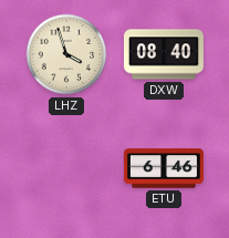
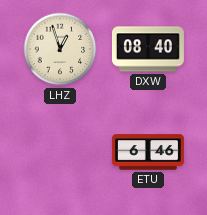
LHZ: 3:57 -> 12:57 (60, 49)
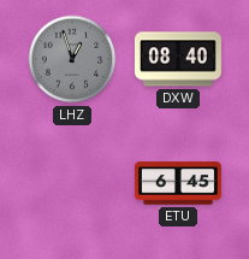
LHZ dial: cream -> grey (72, 59)
ETU: 6:46 -> 6:45 (178, 183)
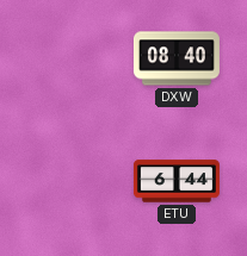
LHZ: 12:57 -> none (72, 59)
ETU: 6:45 -> 6:44 (177, 181)
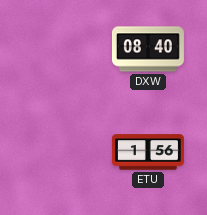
ETU: 6:44 -> 1:56 (148, 152)
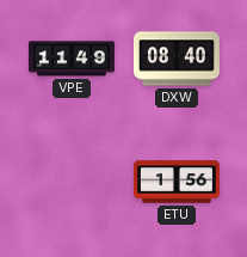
VPE: none -> 11:49 (72, 59)
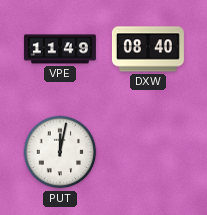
PUT: none -> 12:02 (60, 152)
ETU: 1:56 -> none (177, 182)
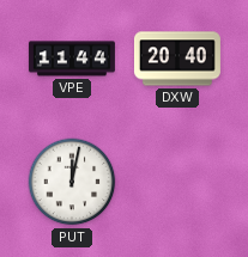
VPE: 11:49 -> 11:44 (72, 59)
DXW: 08:40 -> 20:40 (177, 59)
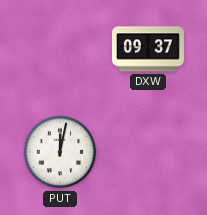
VPE: 11:44 -> none (72, 59)
DXW: 20:40 -> 09:37 (148, 49)
